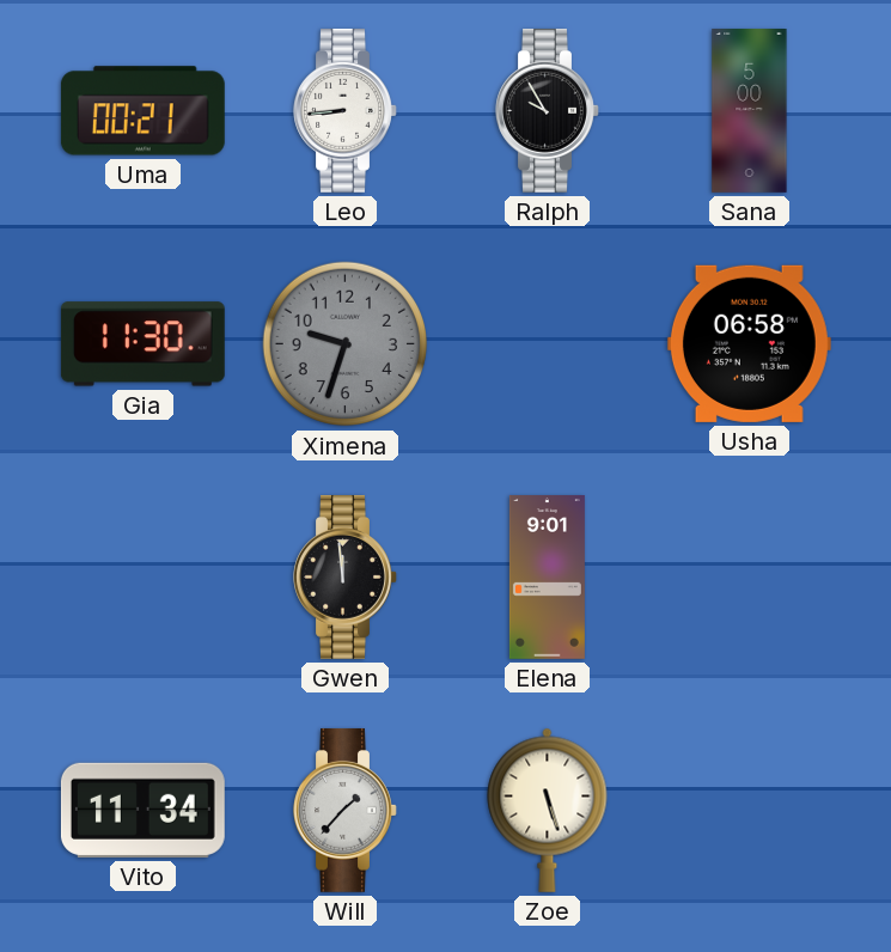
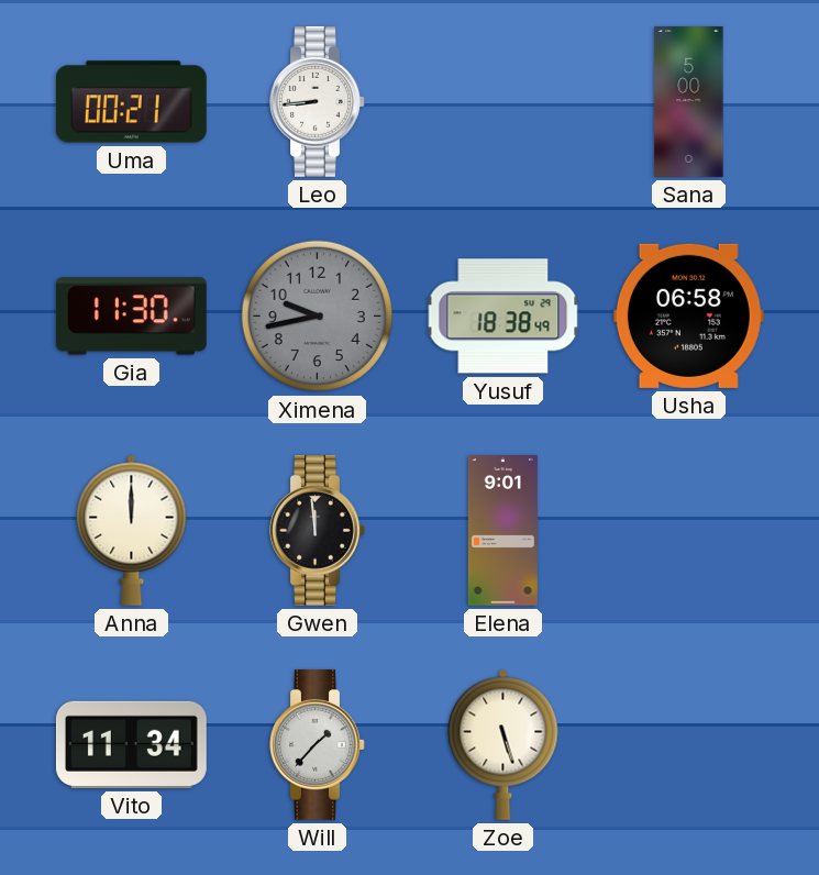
Ralph: 9:55 -> none (548, 110)
Ximena: 9:33 -> 9:43 (318, 317)
Yusuf: none -> 18:38 (503, 317)
Anna: none -> 12:00 (132, 530)
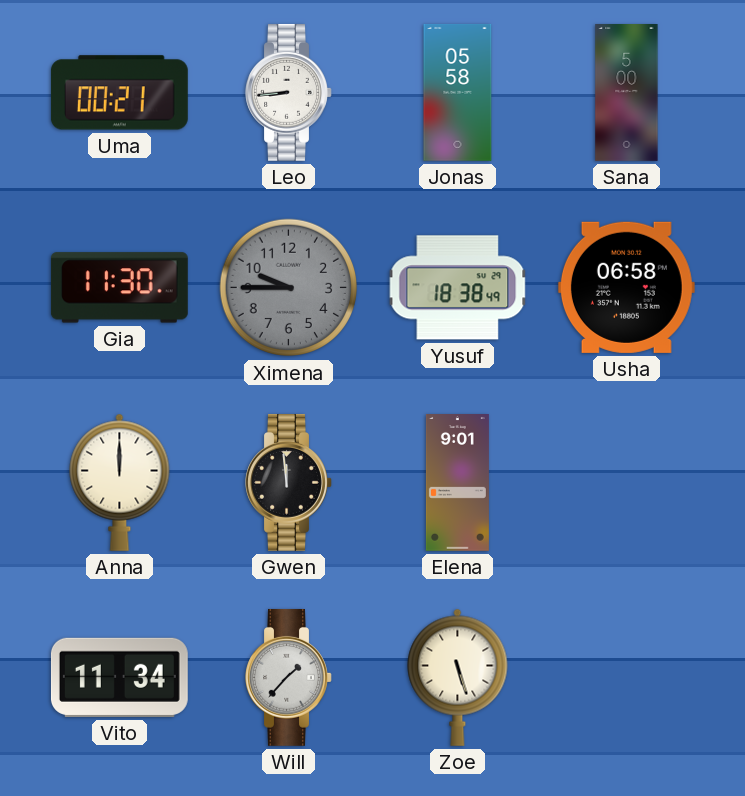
Jonas: none -> 05:58 (458, 92)
Ximena: 9:43 -> 9:45 (289, 288)
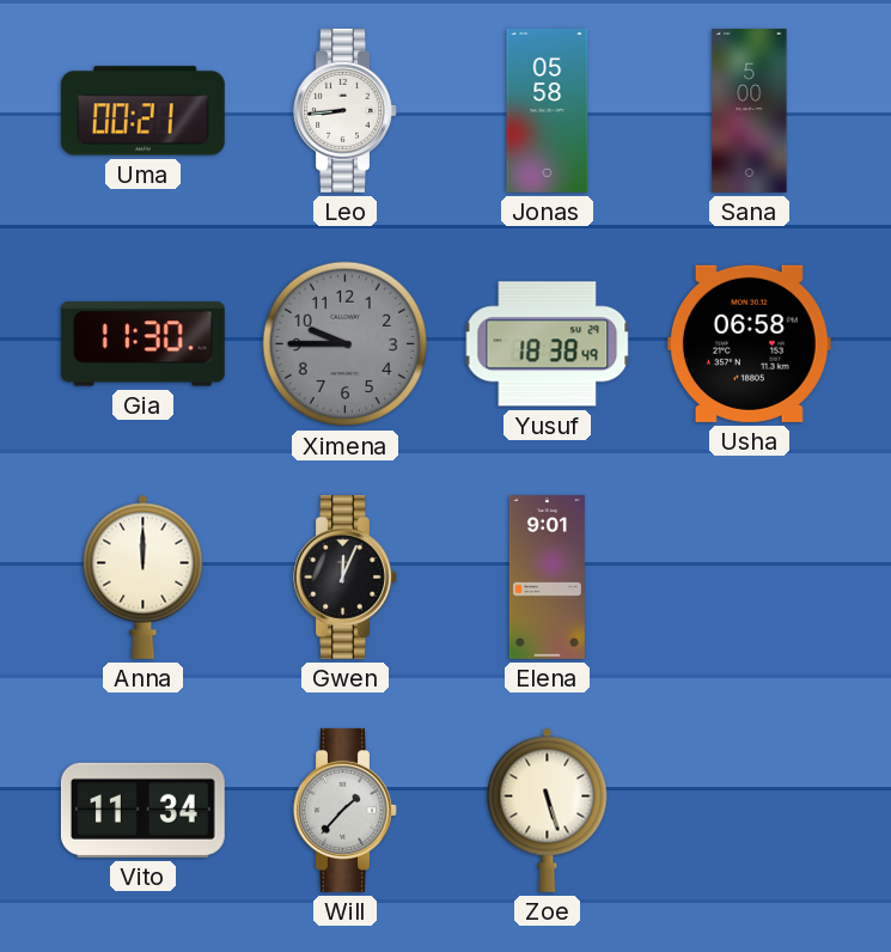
Gwen: 11:59 -> 12:04 (346, 576)
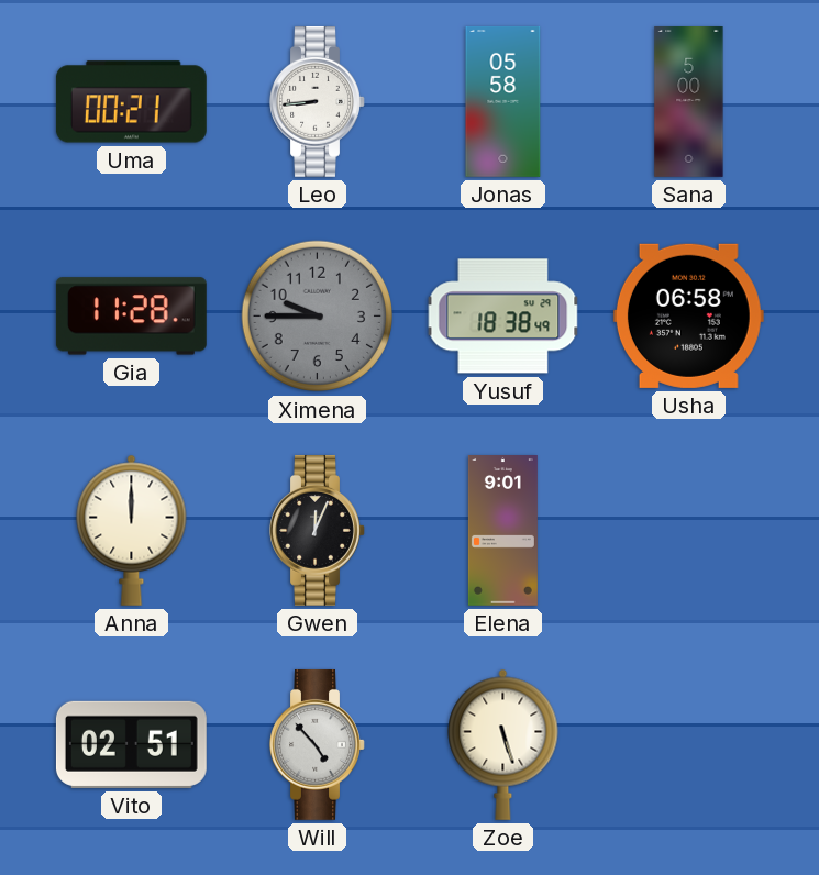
Gia: 11:30 -> 11:28 (131, 317)
Vito: 11:34 -> 02:51 (131, 744)
Will: 1:37 -> 4:53 (318, 744)
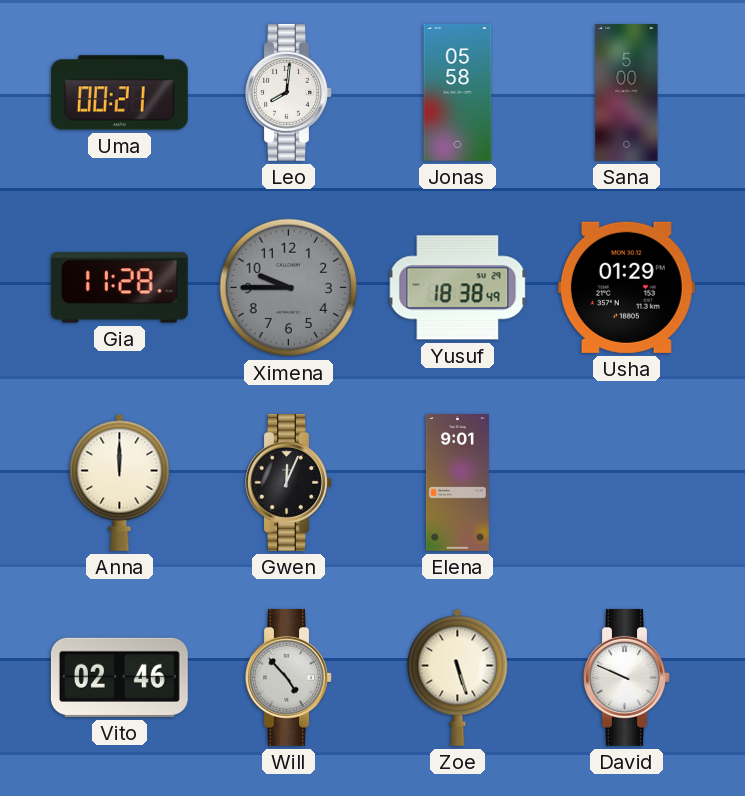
Leo: 8:44 -> 8:01 (289, 92)
Usha: 06:58 -> 01:29 (626, 287)
Vito: 02:51 -> 02:46 (119, 677)
David: none -> 9:49 (627, 677)
